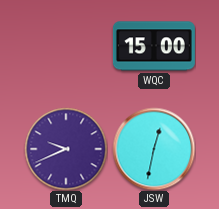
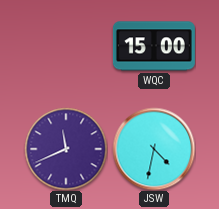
TMQ: 9:41 -> 11:41 (66, 149)
JSW: 12:32 -> 4:32 (154, 149)
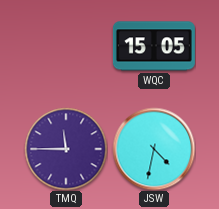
WQC: 15:00 -> 15:05 (154, 46)
TMQ: 11:41 -> 11:45 (66, 149)
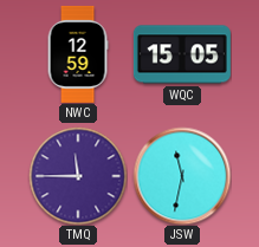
NWC: none -> 12:59 (78, 54)
JSW: 4:32 -> 11:32 (182, 176)
